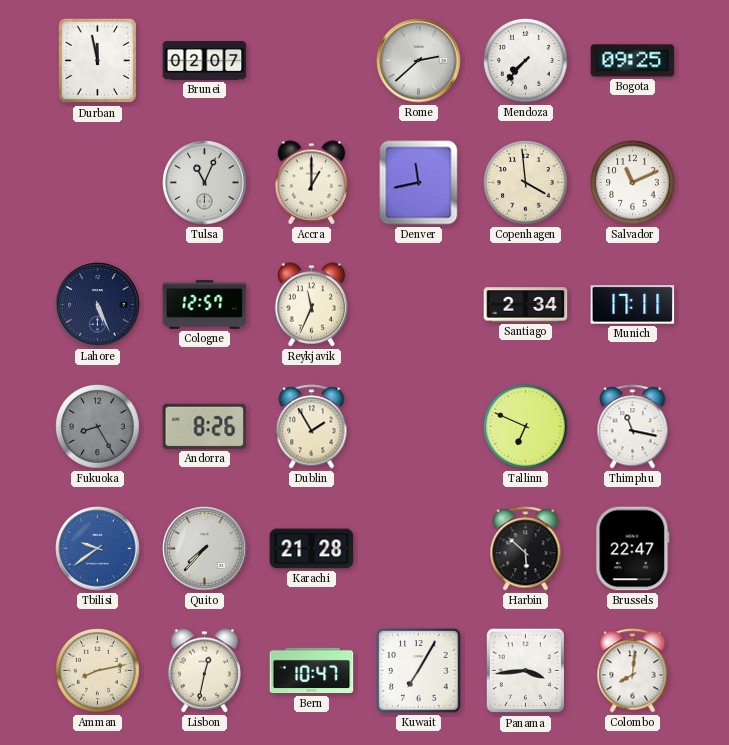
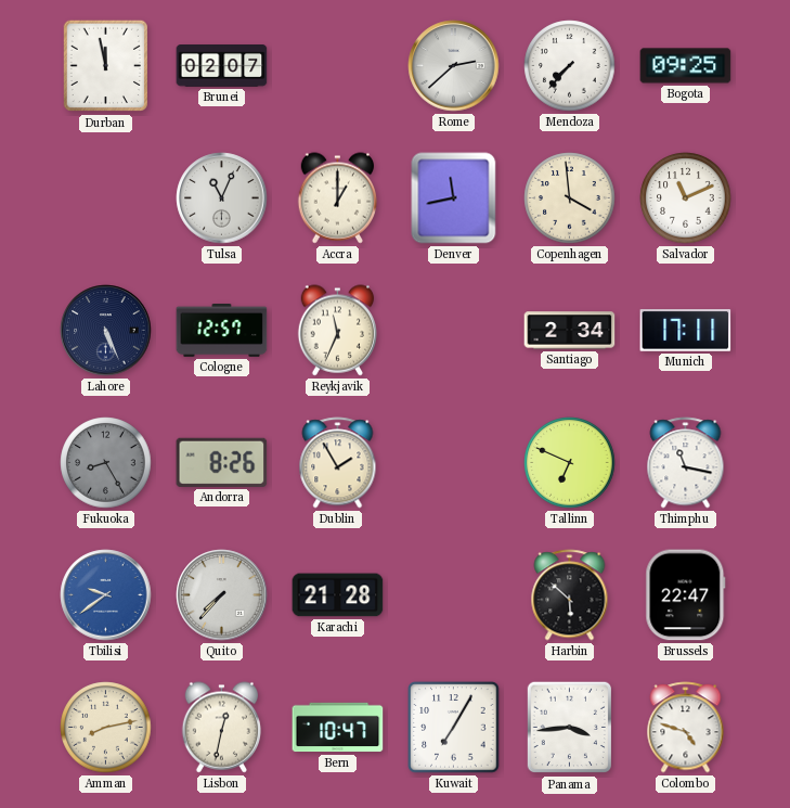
Colombo: 8:01 -> 4:48 (686, 728)
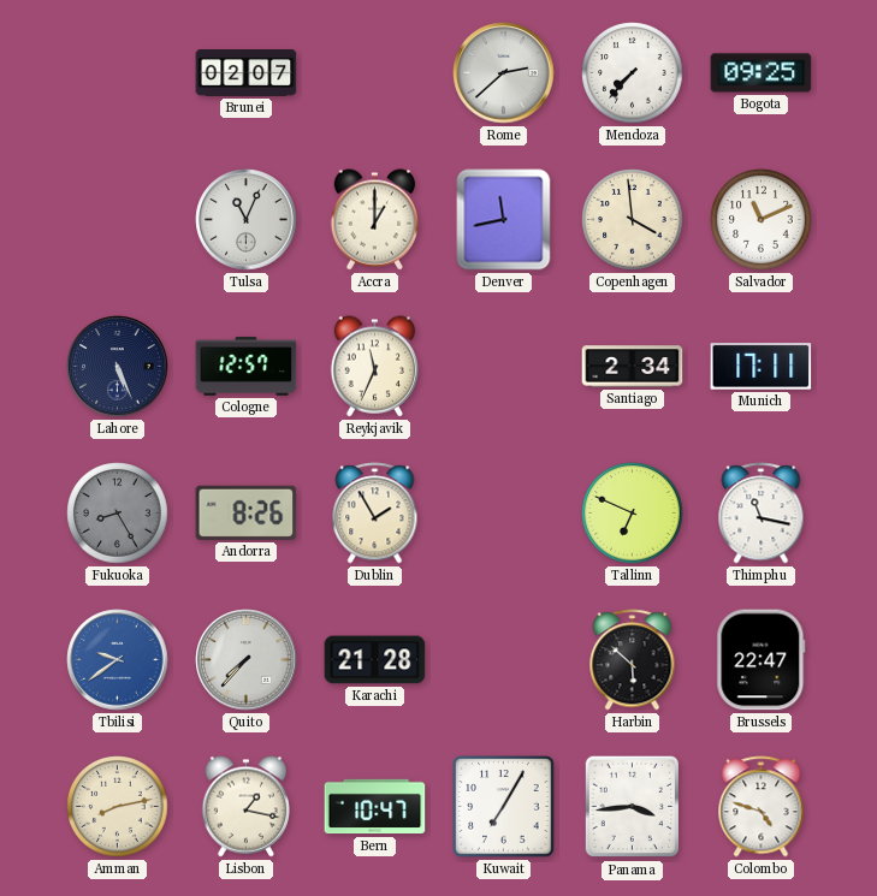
Durban: 11:58 -> none (105, 66)
Lisbon: 12:32 -> 1:17 (247, 807)
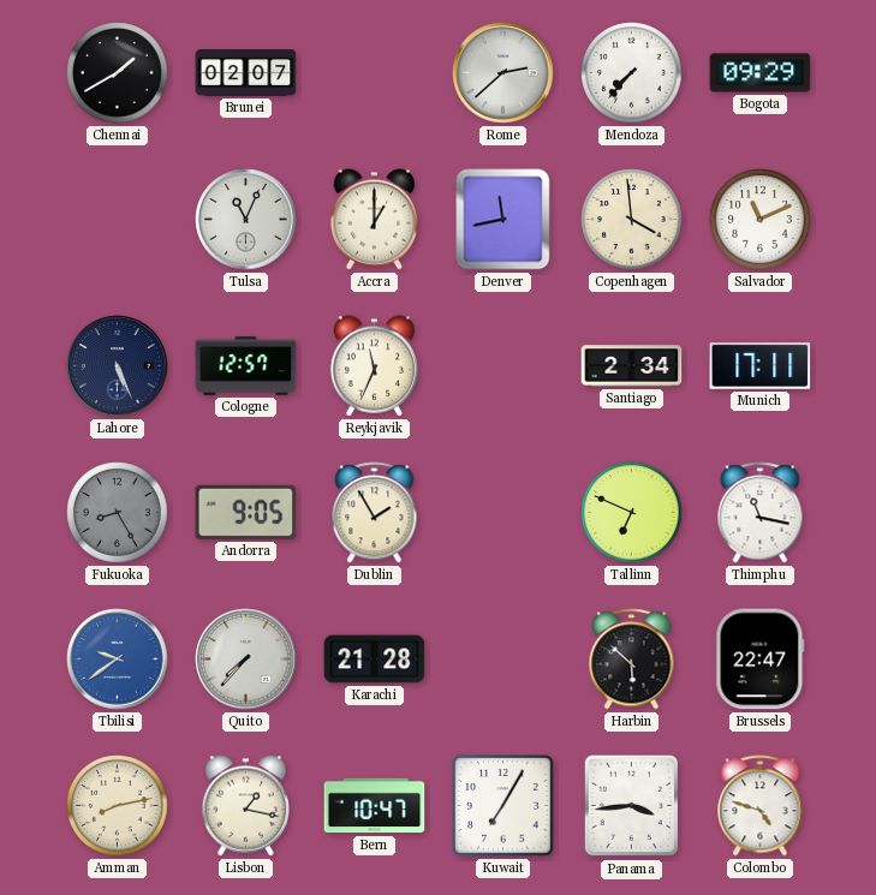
Chennai: none -> 1:40 (118, 73)
Bogota: 09:25 -> 09:29 (761, 73)
Andorra: 8:26 -> 9:05 (246, 512)
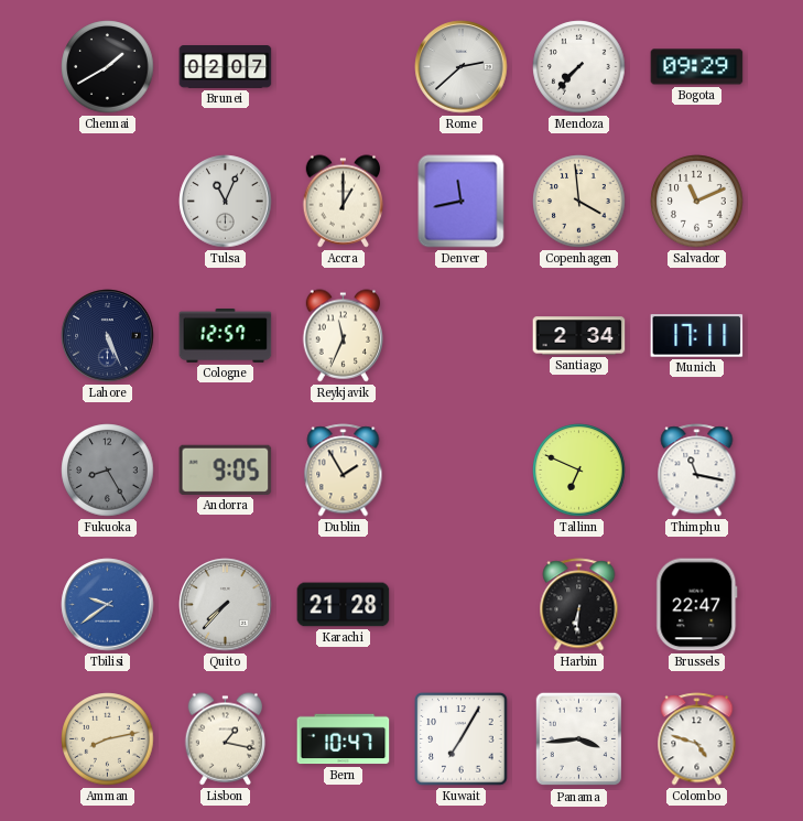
Harbin: 5:52 -> 6:31 (579, 605)
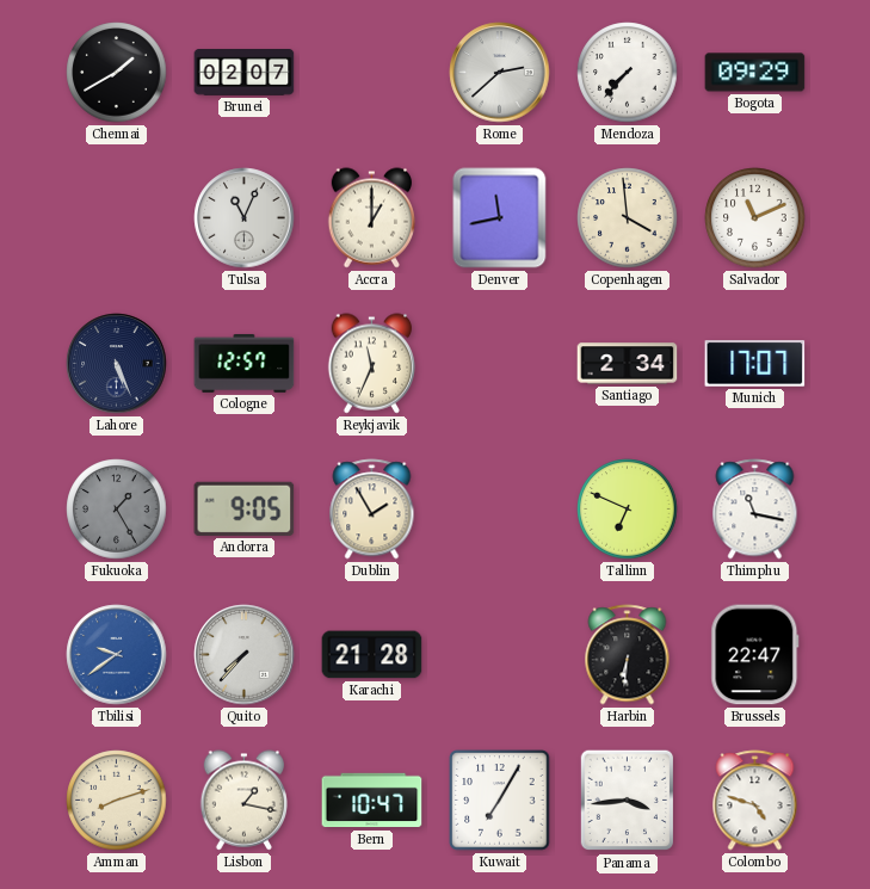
Munich: 17:11 -> 17:07 (755, 364)
Fukuoka: 8:25 -> 1:25 (117, 510)
Amman: 8:13 -> 8:12 (117, 801)
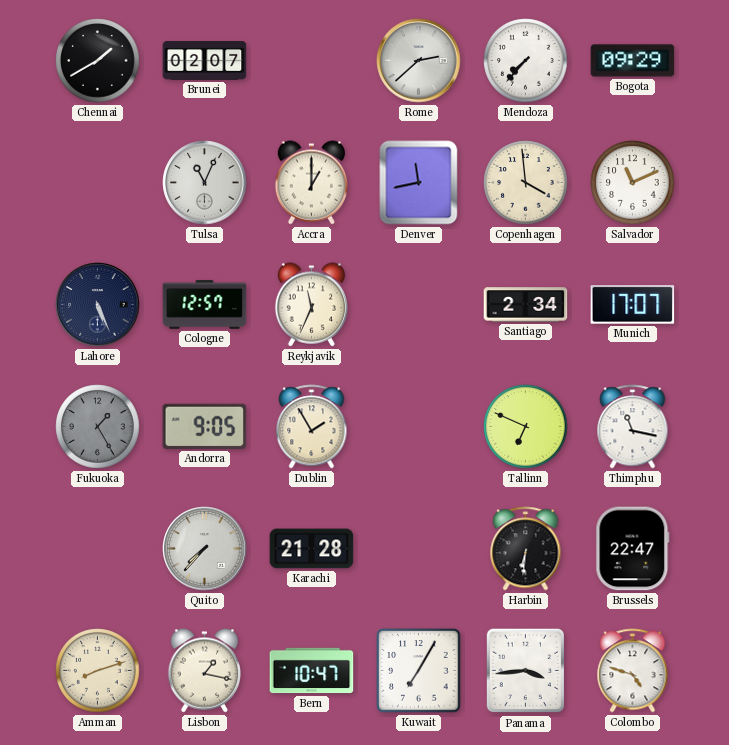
Tbilisi: 9:39 -> none (117, 655)
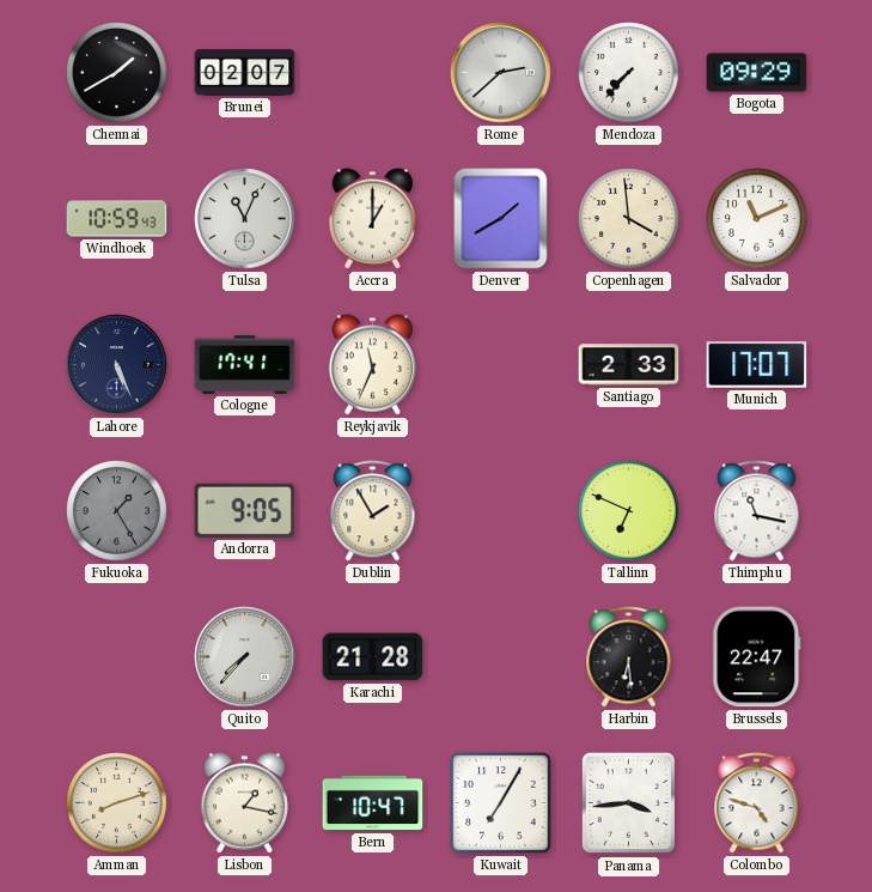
Windhoek: none -> 10:59 (117, 219)
Denver: 11:43 -> 1:40 (501, 219)
Cologne: 12:57 -> 17:41 (245, 364)
Santiago: 2:34 -> 2:33 (629, 365)
Harbin: 6:31 -> 6:29 (629, 657)
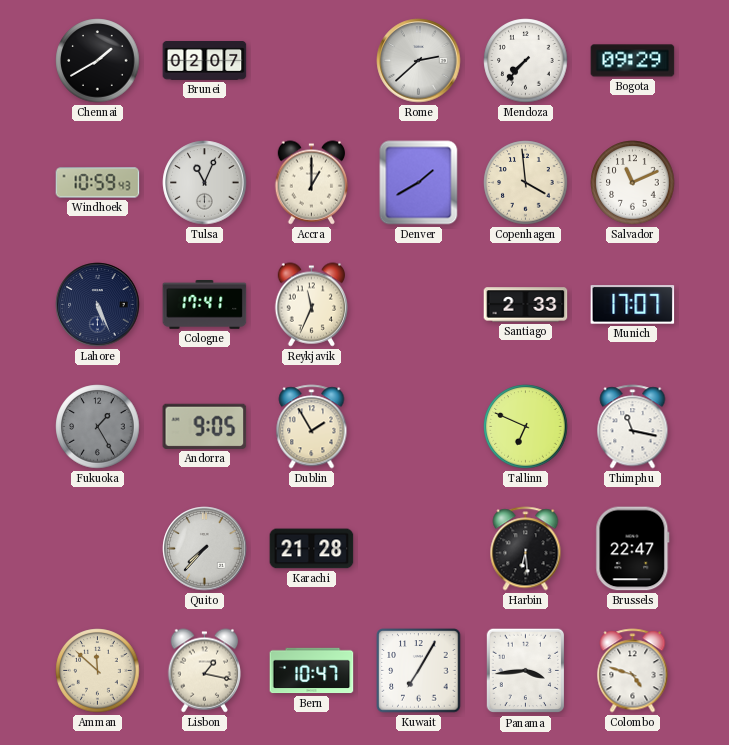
Amman: 8:12 -> 11:52 (98, 671)
